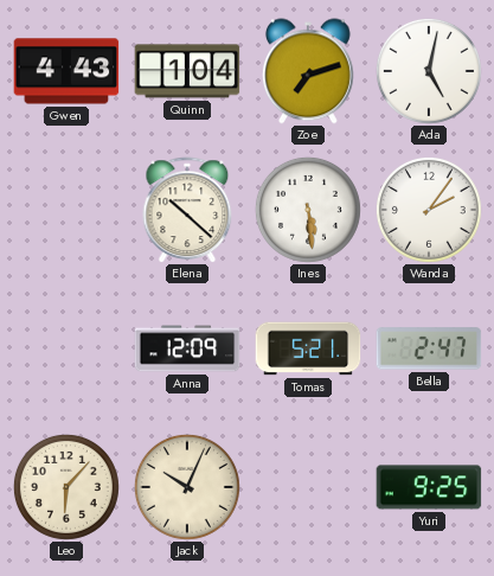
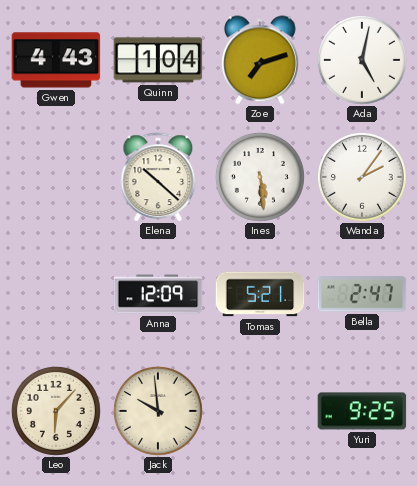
Jack: 10:04 -> 9:59 (158, 411)
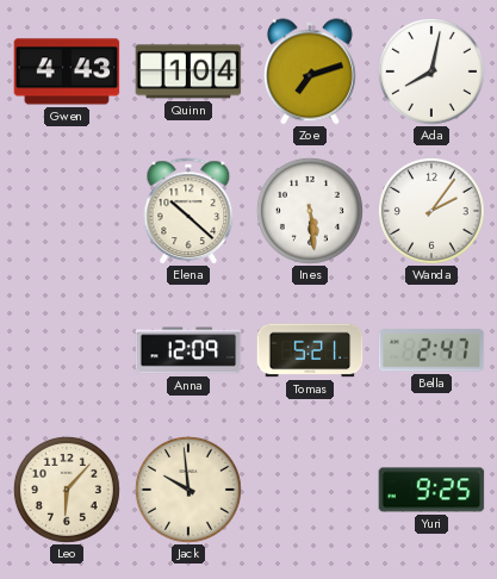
Ada: 5:02 -> 8:02 (431, 71)
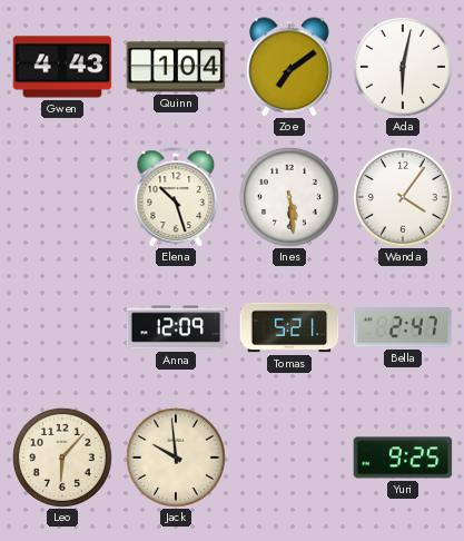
Zoe: 7:12 -> 7:09 (289, 67)
Ada: 8:02 -> 6:02 (403, 67)
Elena: 10:22 -> 10:27 (176, 197)
Wanda: 2:06 -> 4:06 (403, 197)
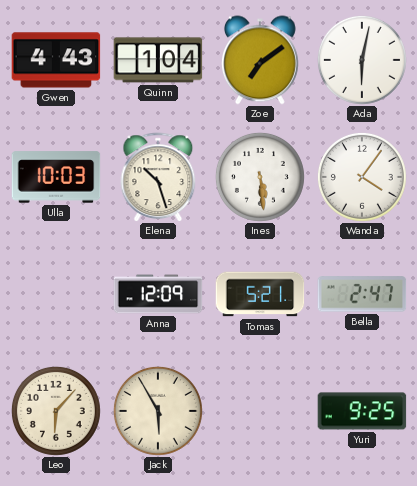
Ulla: none -> 10:03 (56, 177)
Jack: 9:59 -> 5:55 (158, 411)
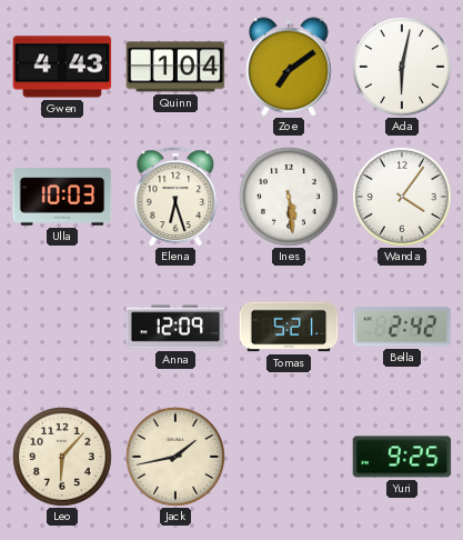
Elena: 10:27 -> 6:27 (175, 197)
Bella: 2:47 -> 2:42 (402, 327)
Jack: 5:55 -> 1:43 (175, 457)
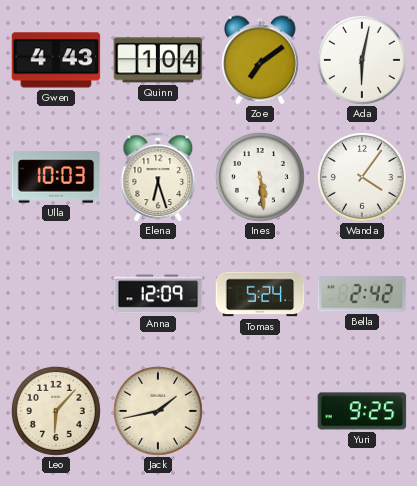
Tomas: 5:21 -> 5:24 (260, 294)
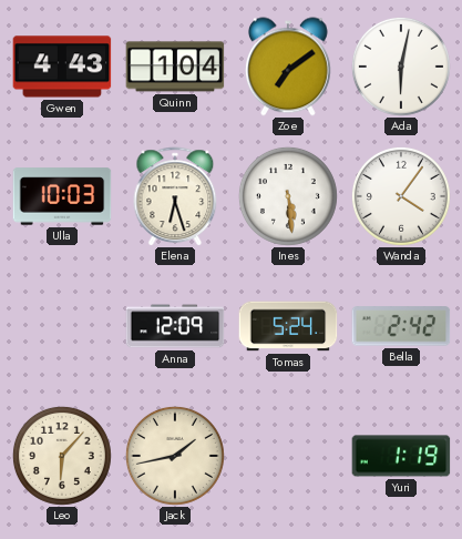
Yuri: 9:25 -> 1:19 (401, 456)
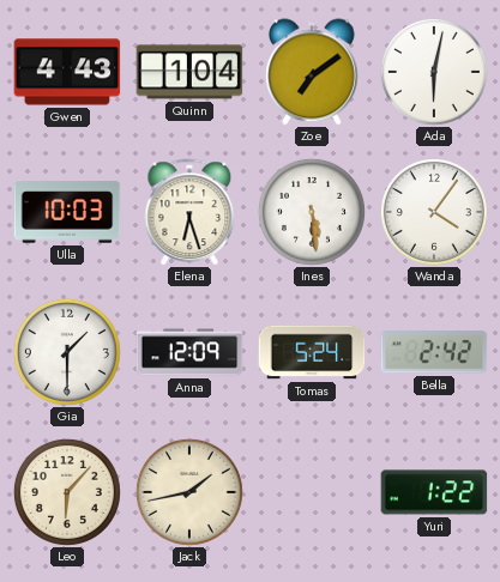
Gia: none -> 1:30 (67, 352)
Yuri: 1:19 -> 1:22 (434, 492)
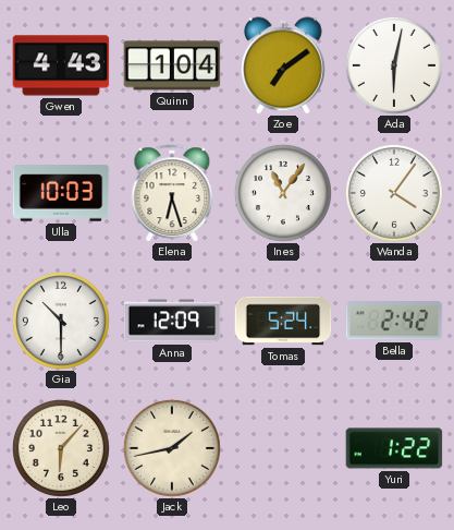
Ines: 5:29 -> 11:06 (283, 193)
Gia: 1:30 -> 10:30 (61, 321)
